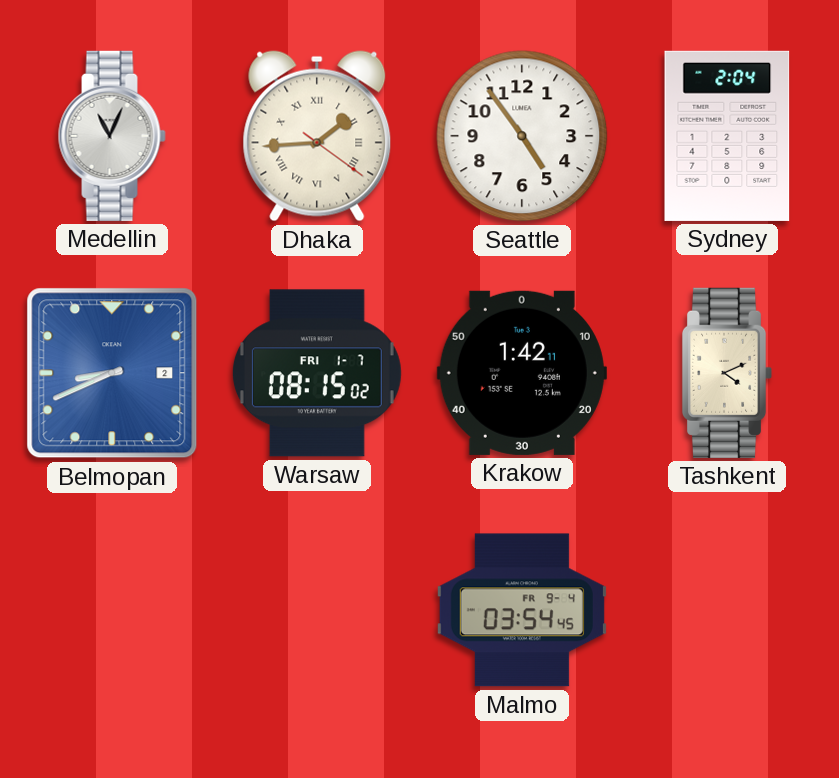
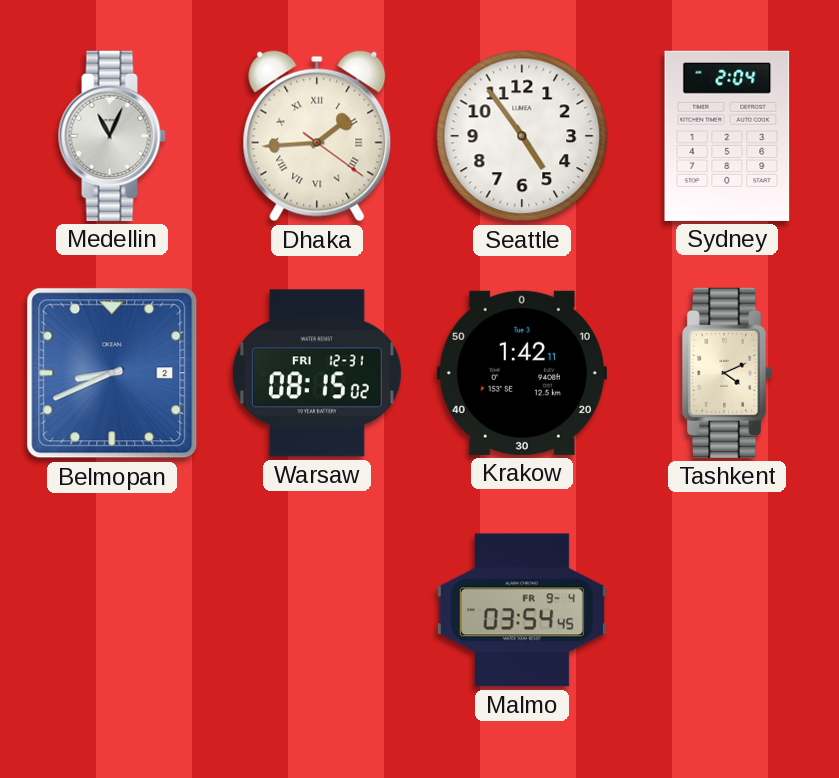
Warsaw date: FRI 1-7 -> FRI 12-31 (317, 373)
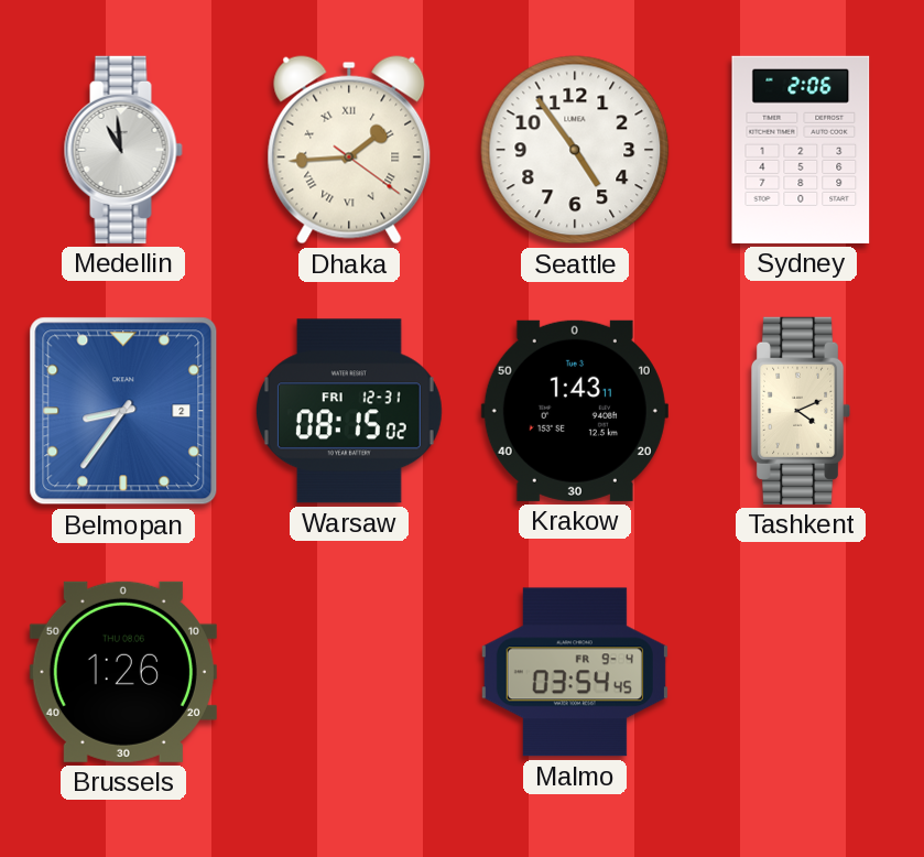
Medellin: 11:04 -> 10:59 (123, 150)
Sydney: 2:04 -> 2:06 (801, 150)
Belmopan: 8:41 -> 8:36 (123, 411)
Krakow: 1:42 -> 1:43 (575, 411)
Brussels: none -> 1:26 (123, 672)
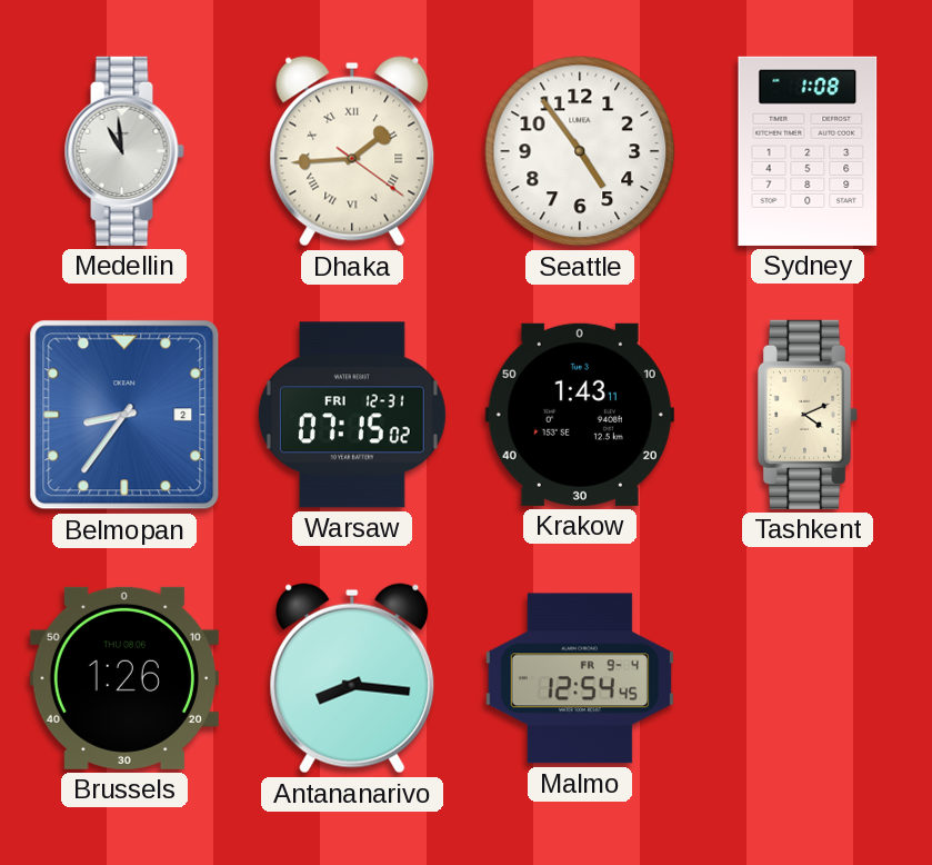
Sydney: 2:06 -> 1:08 (808, 151)
Warsaw: 08:15 -> 07:15 (352, 415)
Antananarivo: none -> 8:16 (352, 678)
Malmo: 03:54 -> 12:54 (580, 678)
